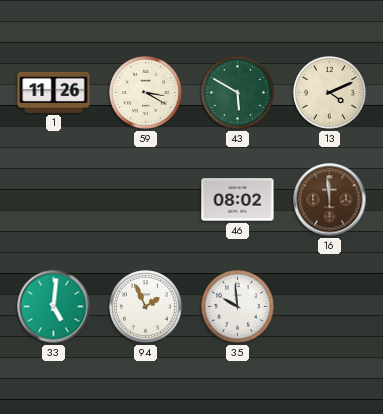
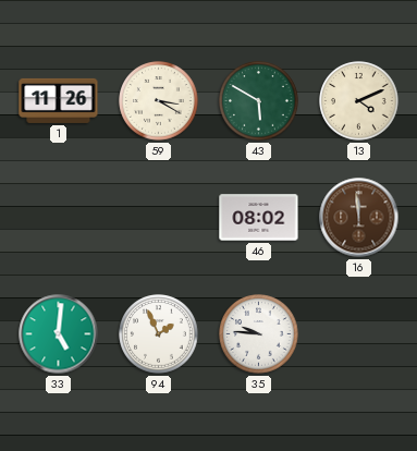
35: 9:59 -> 9:46 (259, 334)
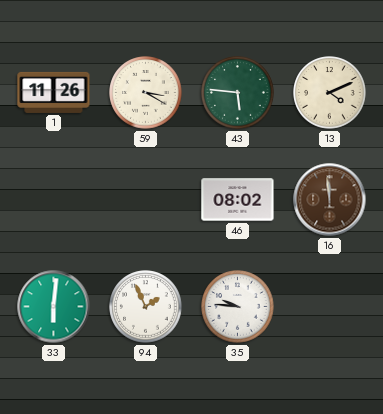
43: 5:50 -> 5:46 (238, 93)
33: 5:01 -> 6:01 (54, 307)
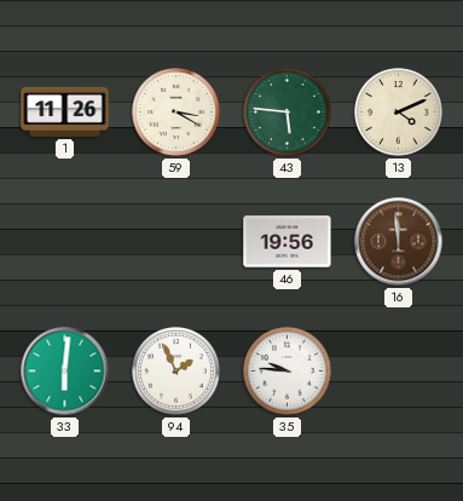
46: 08:02 -> 19:56 (288, 242)
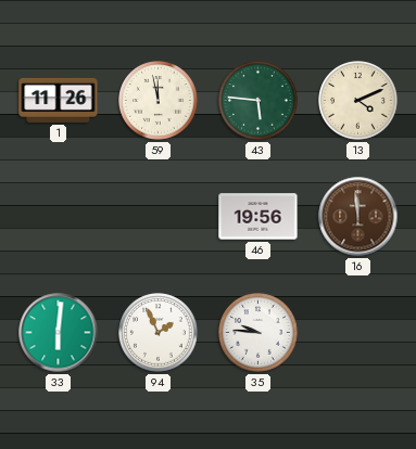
59: 3:20 -> 11:58 (159, 101)
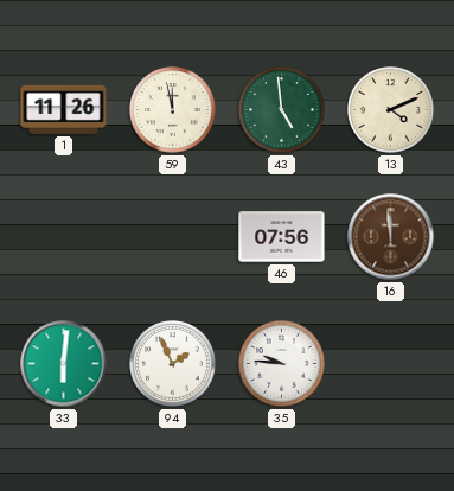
43: 5:46 -> 4:59 (282, 110)
46: 19:56 -> 07:56 (282, 237)
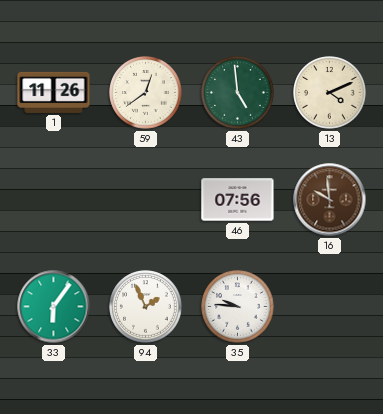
59: 11:58 -> 12:39 (146, 93)
16: 11:59 -> 9:59 (330, 200)
33: 6:01 -> 6:06 (54, 307)
